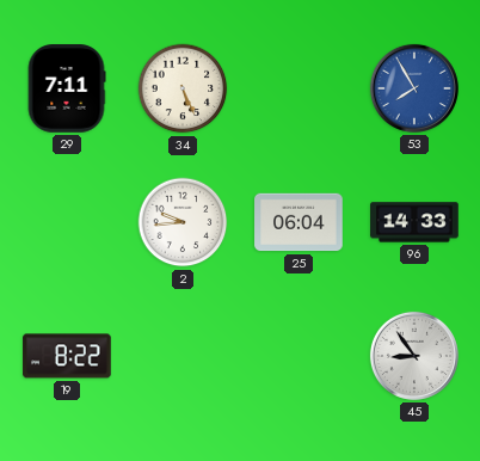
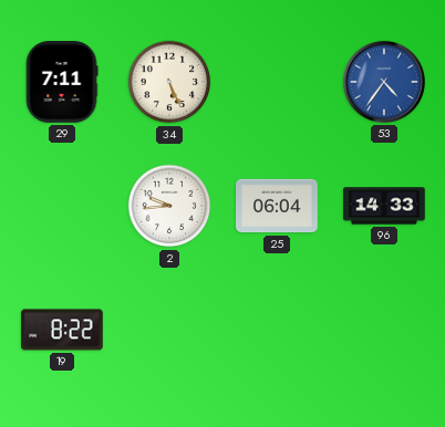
53: 7:55 -> 4:36 (384, 82)
45: 8:54 -> none (414, 356)
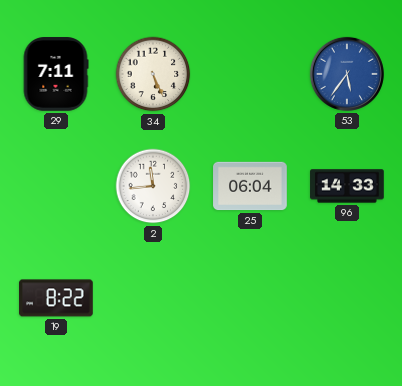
53: 4:36 -> 5:36 (347, 74)
2: 9:44 -> 11:44 (153, 186)
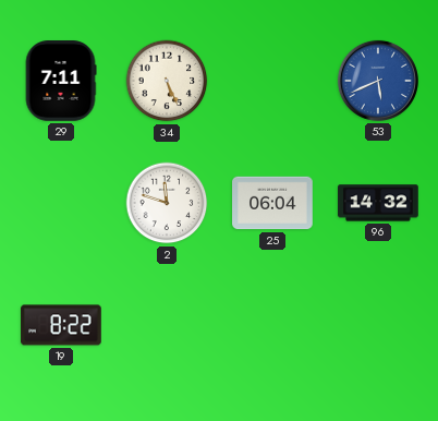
53: 5:36 -> 5:41 (378, 81)
2: 11:44 -> 11:48 (167, 203)
96: 14:33 -> 14:32 (378, 203)
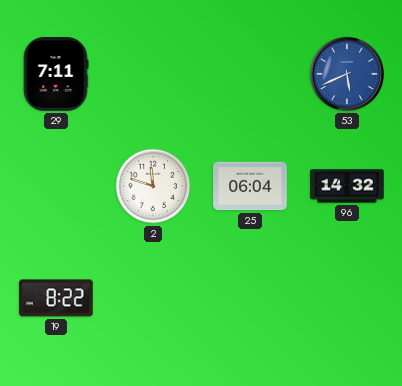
34: 5:26 -> none (167, 81)
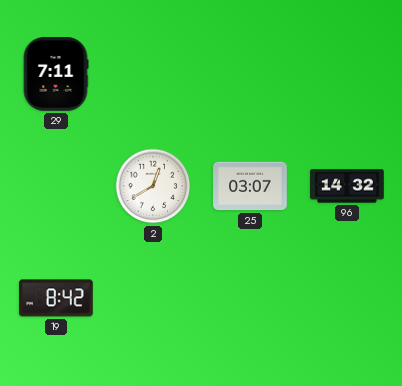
53: 5:41 -> none (347, 74)
2: 11:48 -> 12:40 (153, 186)
25: 06:04 -> 03:07 (250, 186)
19: 8:22 -> 8:42 (56, 298)
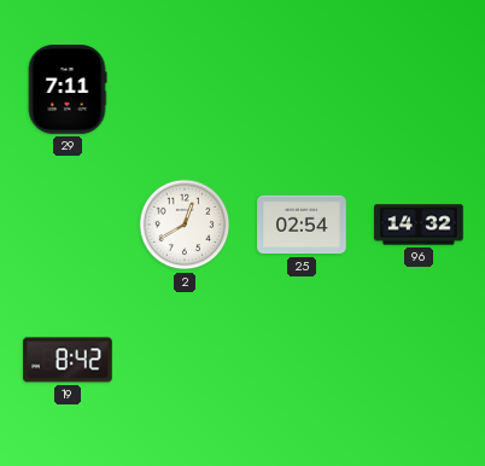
25: 03:07 -> 02:54 (302, 225)
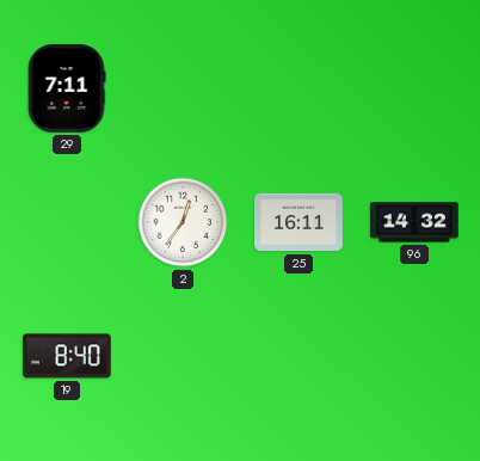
2: 12:40 -> 12:36 (183, 222)
25: 02:54 -> 16:11 (299, 222)
19: 8:42 -> 8:40 (67, 356)
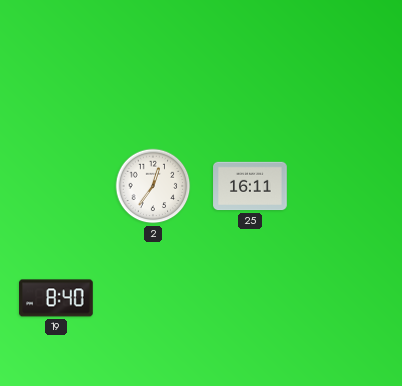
29: 7:11 -> none (67, 88)
96: 14:32 -> none (414, 222)
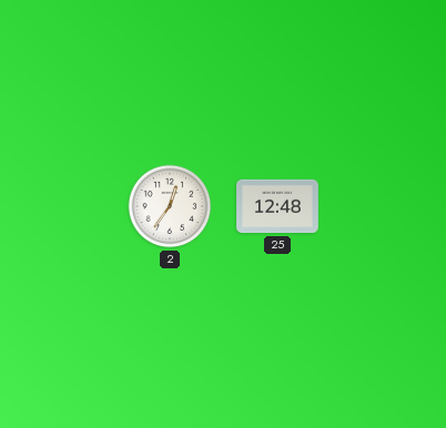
25: 16:11 -> 12:48 (277, 206)
19: 8:40 -> none (56, 298)
